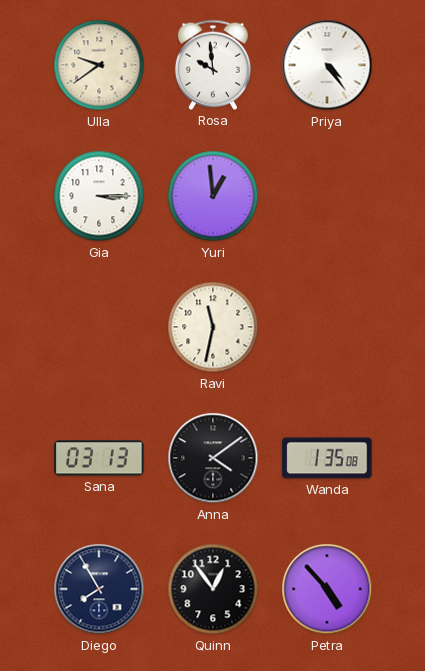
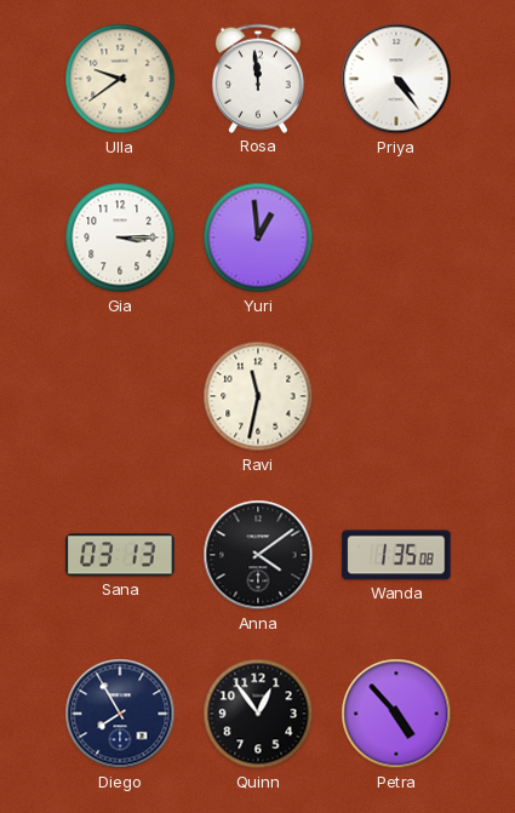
Rosa: 9:59 -> 11:59 (258, 79)
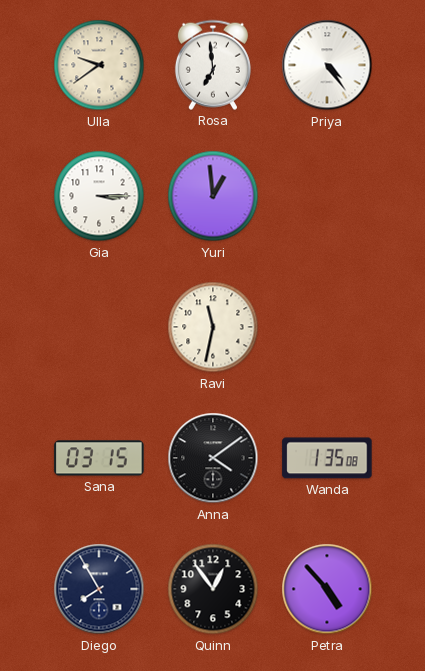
Rosa: 11:59 -> 6:59 (213, 65)
Sana: 03:13 -> 03:15 (99, 458)
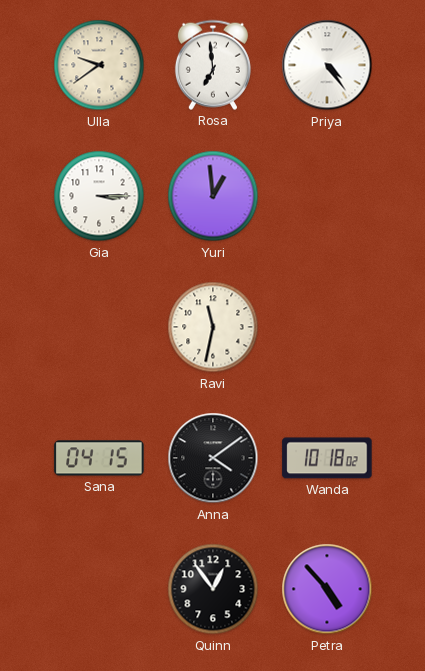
Sana: 03:15 -> 04:15 (99, 458)
Wanda: 1:35 -> 10:18 (327, 458)
Diego: 7:55 -> none (99, 589)
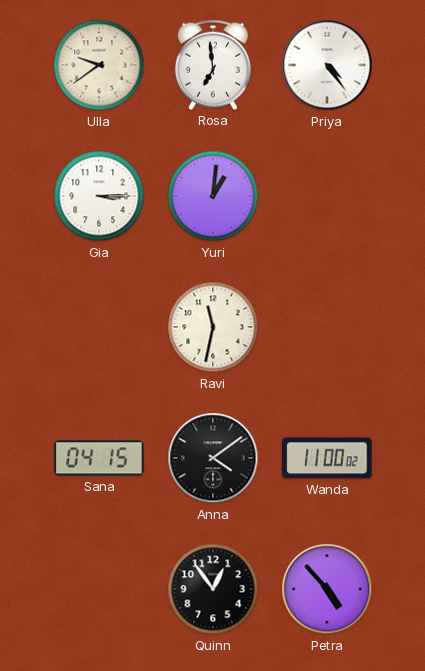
Yuri: 12:59 -> 1:01 (213, 196)
Wanda: 10:18 -> 11:00 (327, 458)
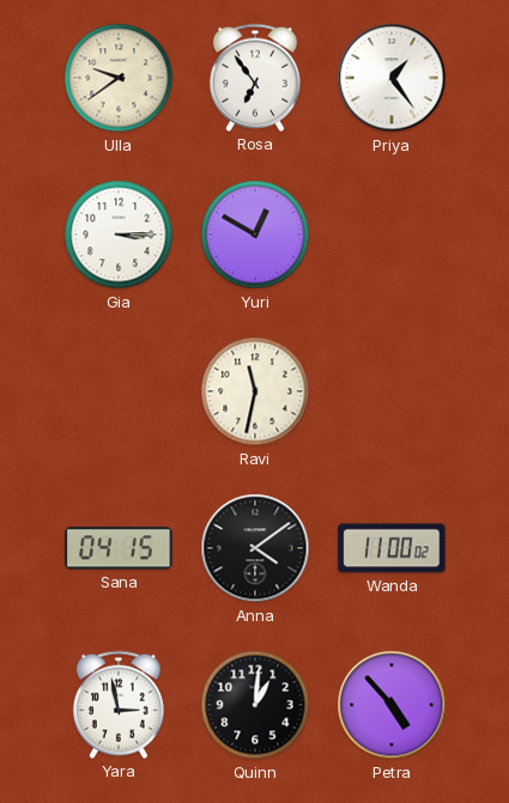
Rosa: 6:59 -> 6:54 (255, 78)
Priya: 4:24 -> 1:24 (392, 78)
Yuri: 1:01 -> 12:50 (255, 235)
Yara: none -> 2:58 (119, 705)
Quinn: 12:54 -> 1:01 (255, 705)
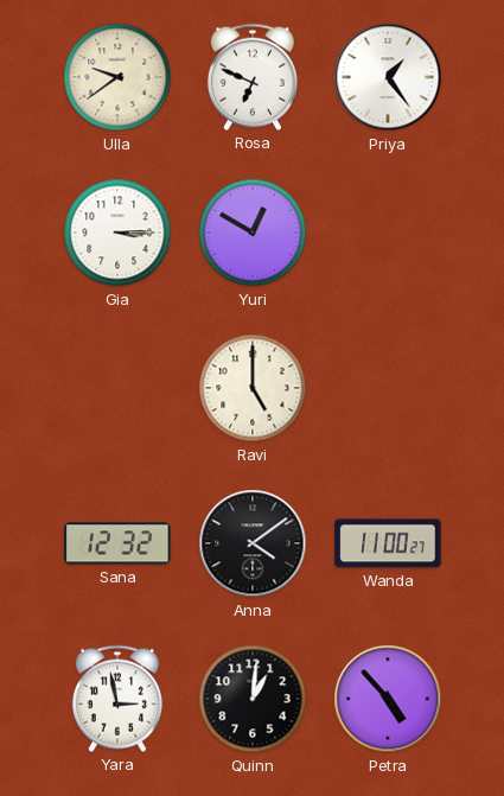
Rosa: 6:54 -> 6:49 (253, 77)
Ravi: 11:32 -> 5:00 (253, 388)
Sana: 04:15 -> 12:32 (117, 543)
Wanda: 11:00:02 -> 11:00:27 (388, 543)
